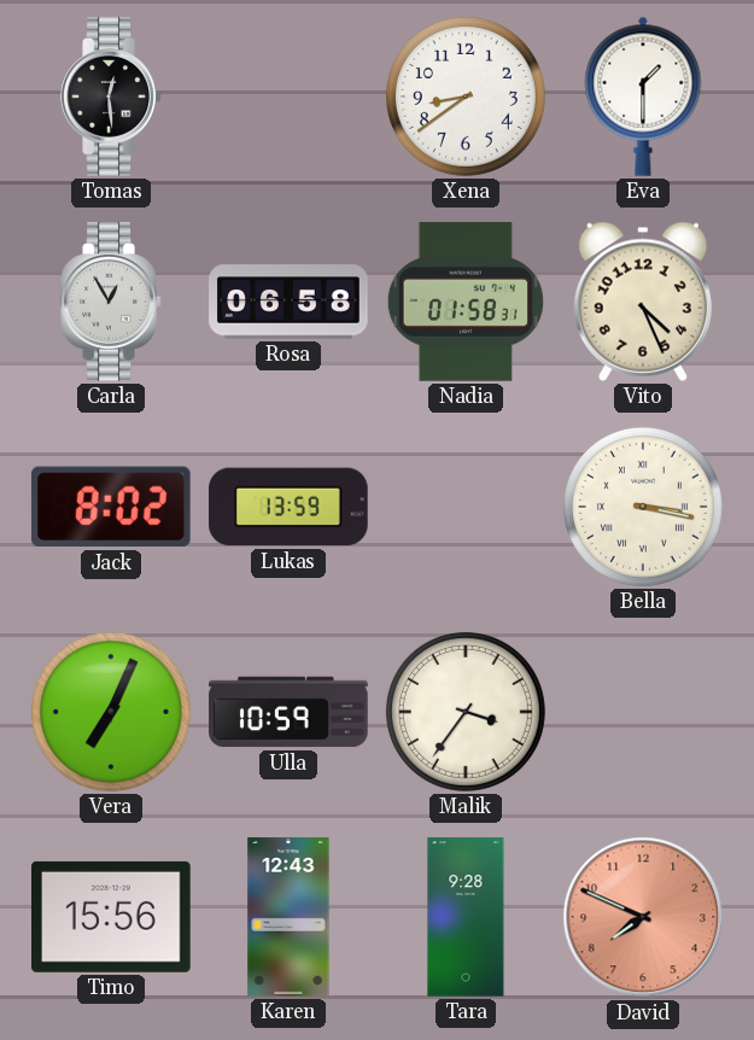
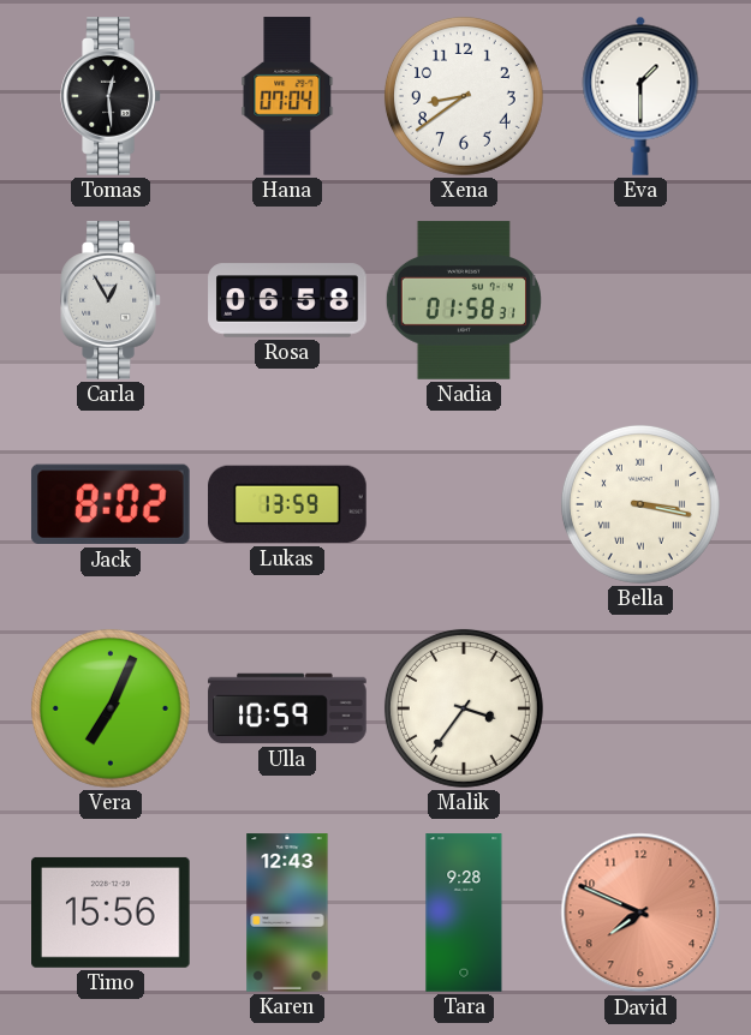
Hana: none -> 07:04 (287, 96)
Vito: 4:26 -> none (643, 302)
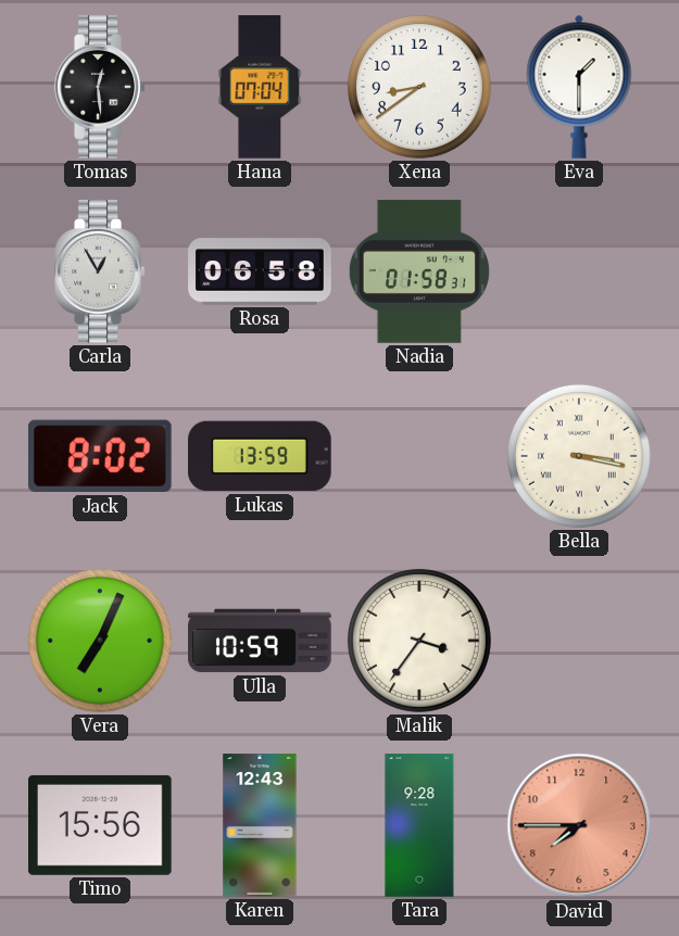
David: 7:49 -> 7:45 (579, 825)
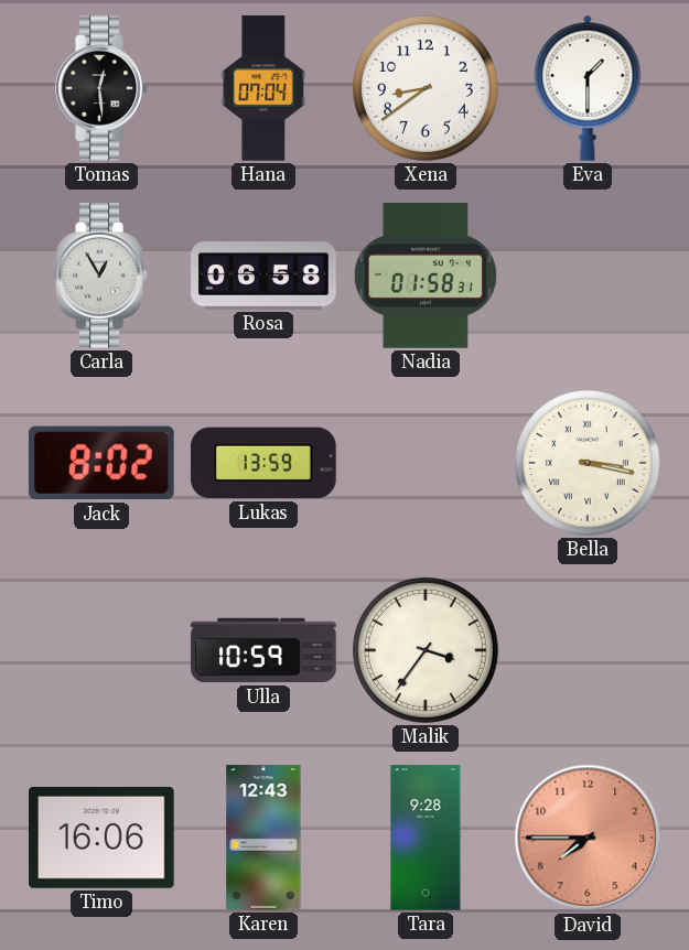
Vera: 7:04 -> none (100, 641)
Timo: 15:56 -> 16:06 (103, 838)
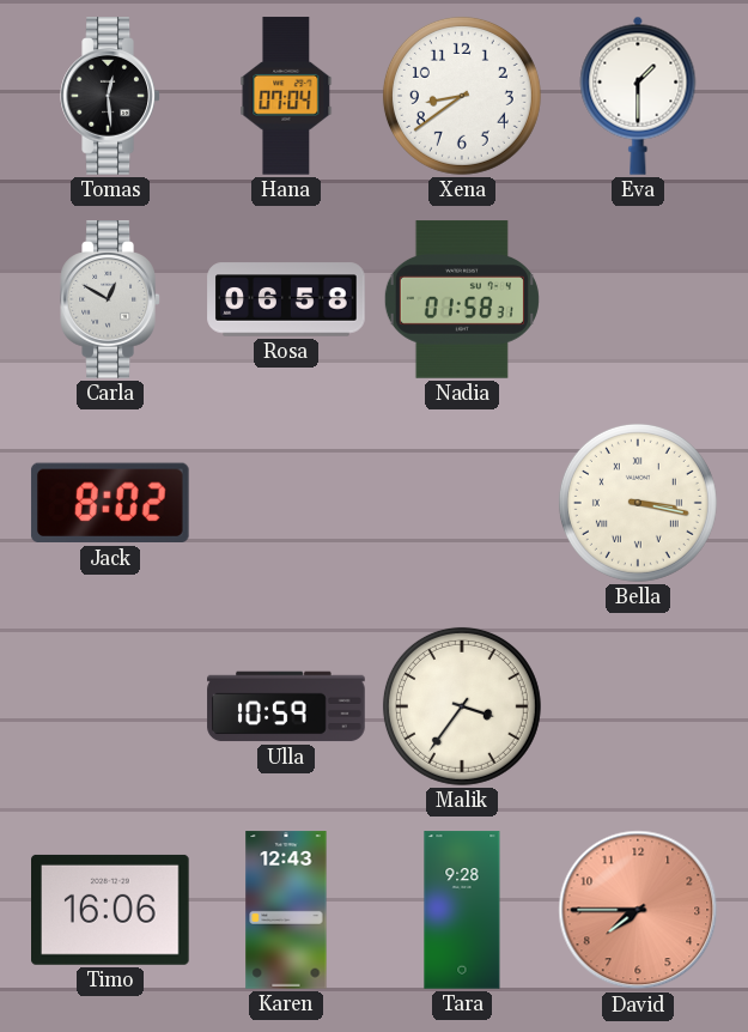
Carla: 12:55 -> 12:50 (110, 299)
Lukas: 13:59 -> none (263, 463)
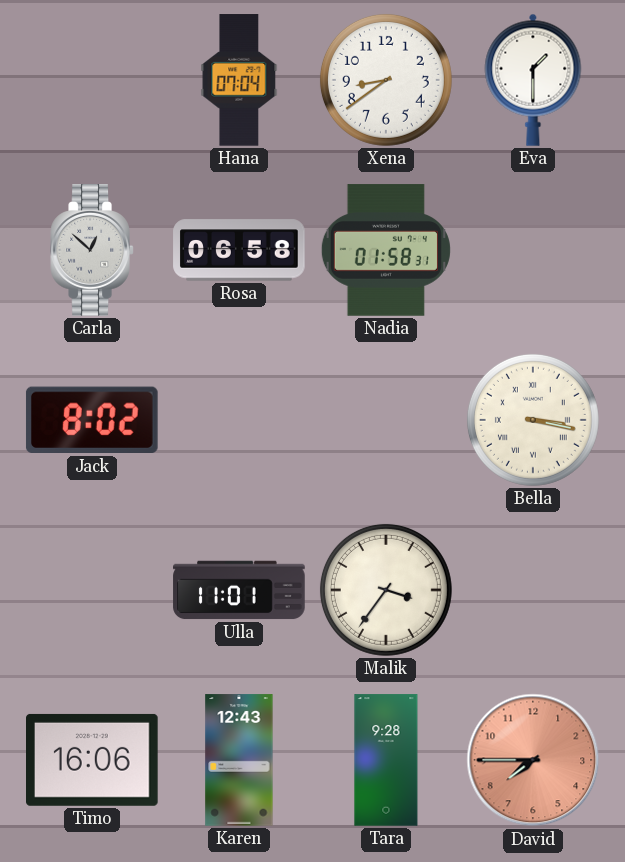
Tomas: 12:29 -> none (110, 96)
Carla: 12:50 -> 12:52 (92, 250)
Ulla: 10:59 -> 11:01 (239, 590)
